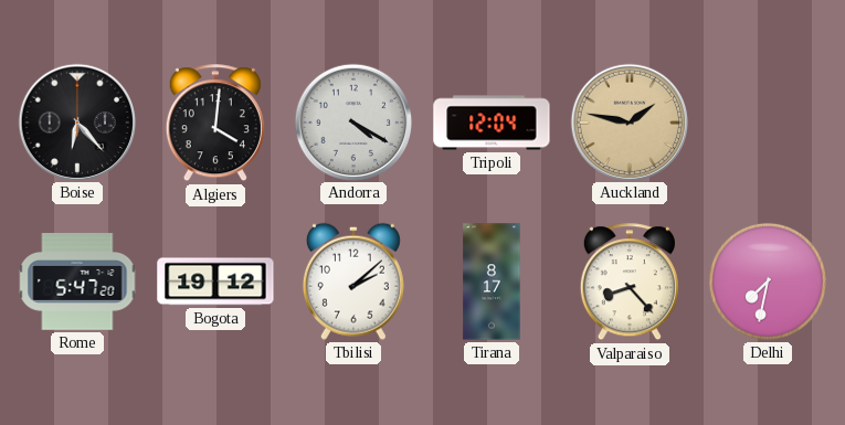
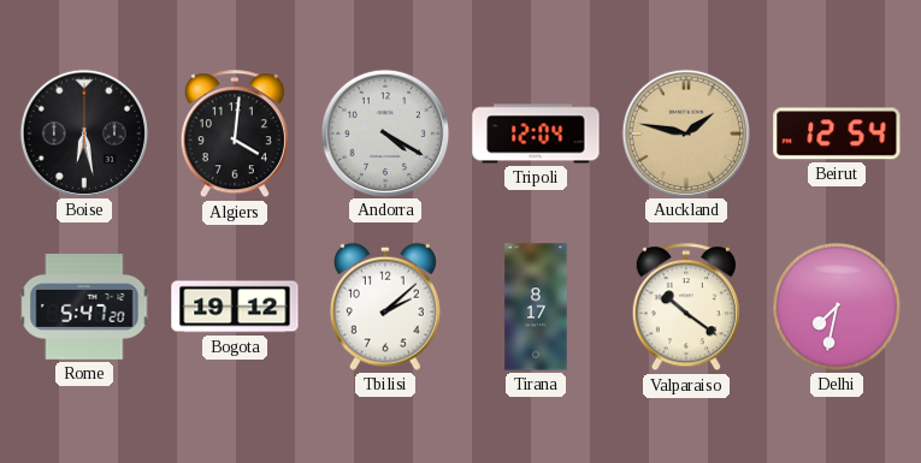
Boise: 6:23 -> 6:28 (83, 132)
Beirut: none -> 12:54 (837, 133)
Valparaiso: 8:23 -> 10:21 (686, 308)
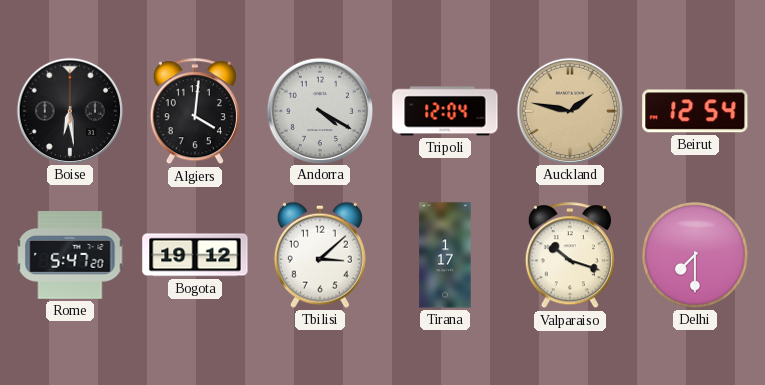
Boise: 6:28 -> 6:29 (69, 110)
Tbilisi: 2:08 -> 3:08 (320, 255)
Tirana: 8:17 -> 1:17 (445, 255)
Valparaiso: 10:21 -> 10:18 (570, 256)
Delhi: 7:32 -> 7:30 (695, 255)
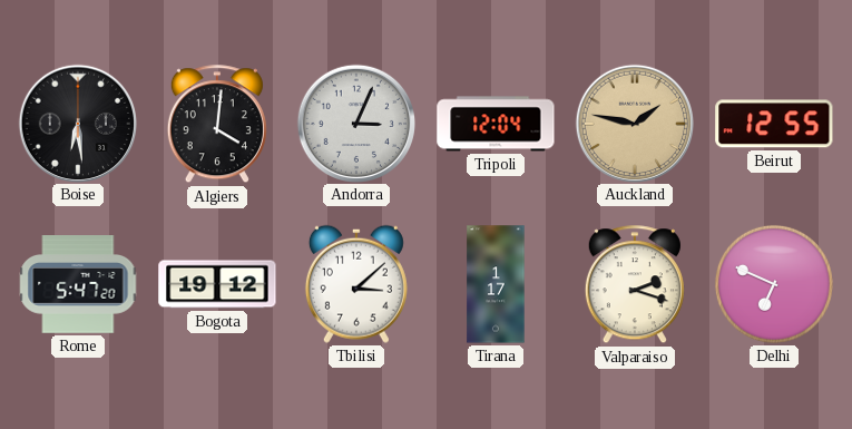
Andorra: 4:20 -> 3:04 (355, 123)
Beirut: 12:54 -> 12:55 (774, 124)
Valparaiso: 10:18 -> 2:18 (635, 285)
Delhi: 7:30 -> 6:49 (774, 284)
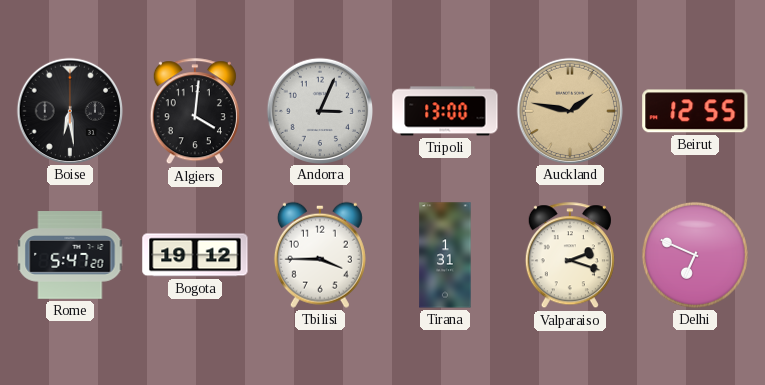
Tripoli: 12:04 -> 13:00 (445, 111)
Tbilisi: 3:08 -> 3:45 (320, 255)
Tirana: 1:17 -> 1:31 (445, 255)
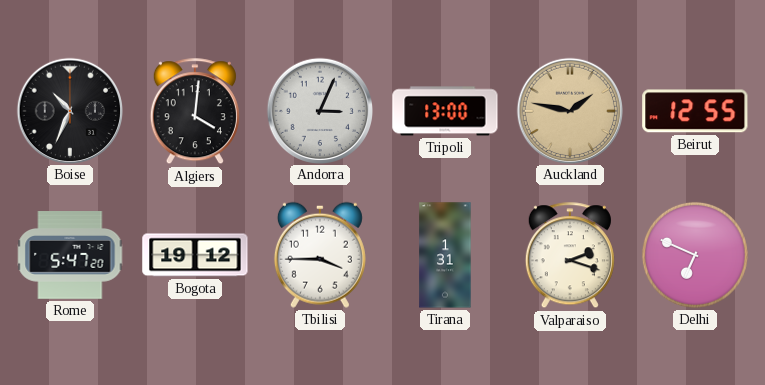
Boise: 6:29 -> 10:34 (69, 110)
